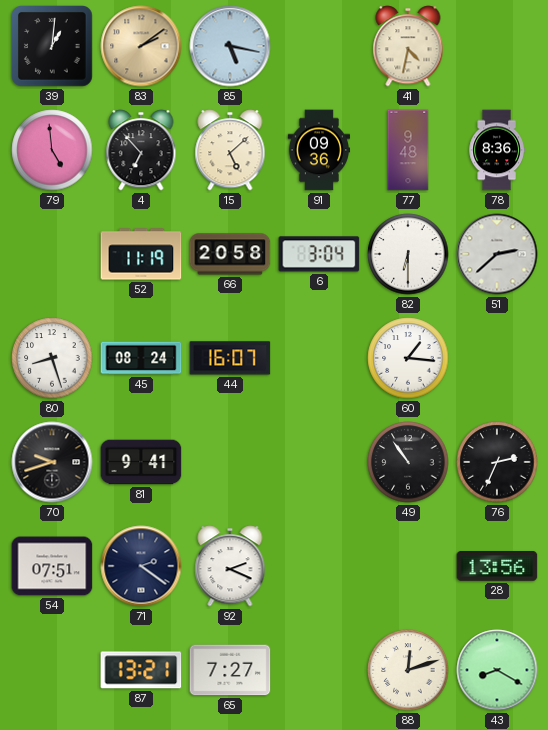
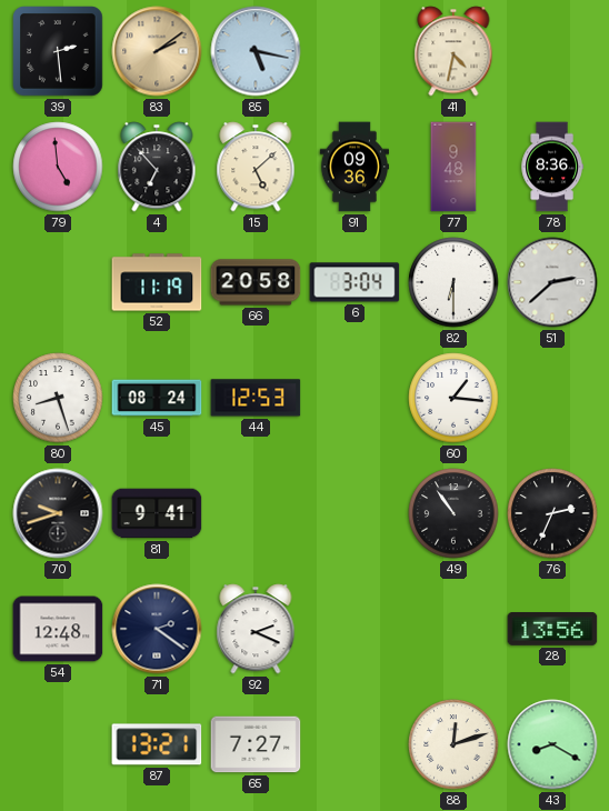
39: 1:01 -> 2:29 (58, 51)
44: 16:07 -> 12:53 (256, 398)
54: 07:51 -> 12:48 (58, 629)
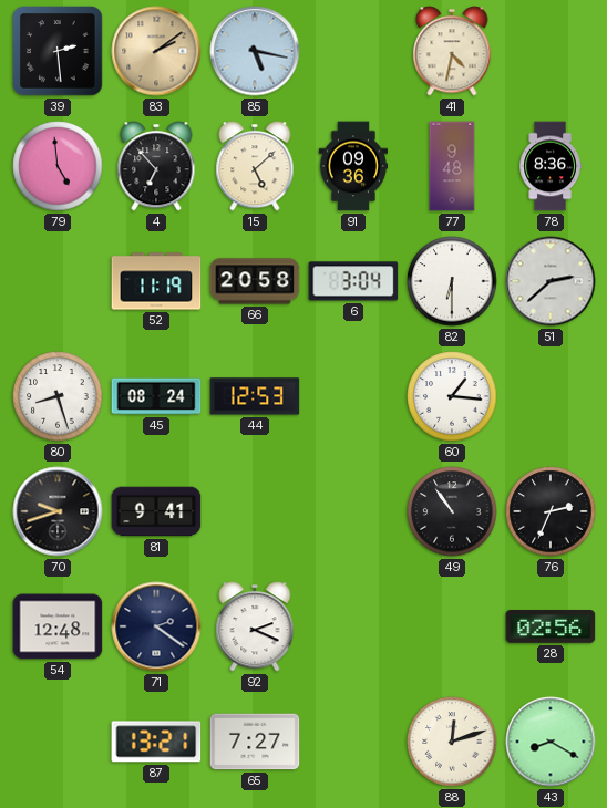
28: 13:56 -> 02:56 (551, 628)
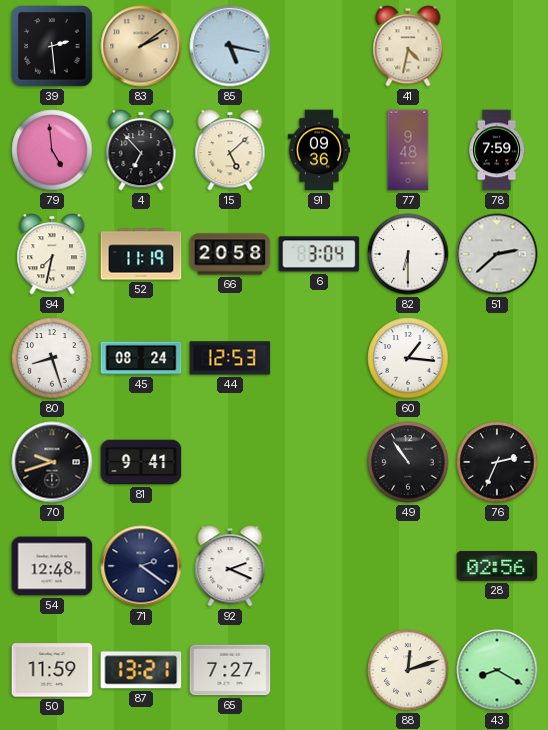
78: 8:36 -> 7:59 (497, 150)
94: none -> 7:32 (52, 254)
50: none -> 11:59 (52, 670)
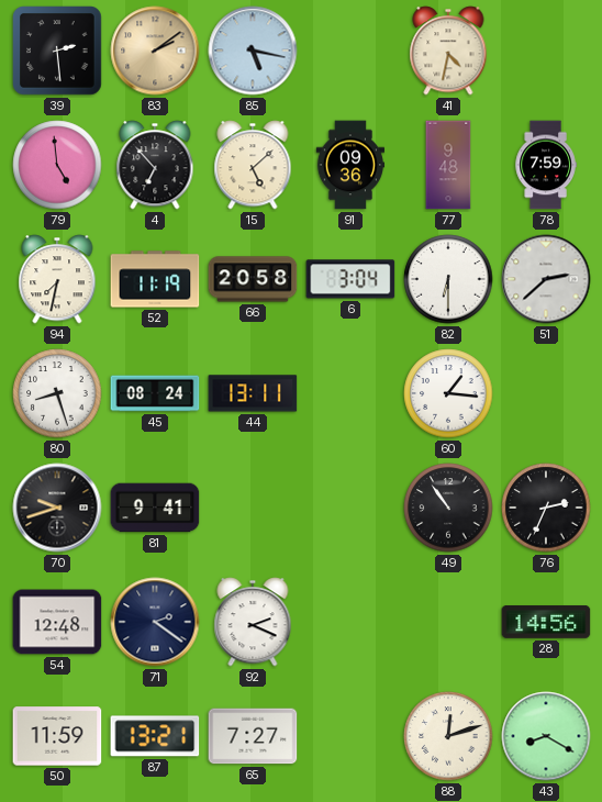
44: 12:53 -> 13:11 (253, 393)
28: 02:56 -> 14:56 (546, 623)
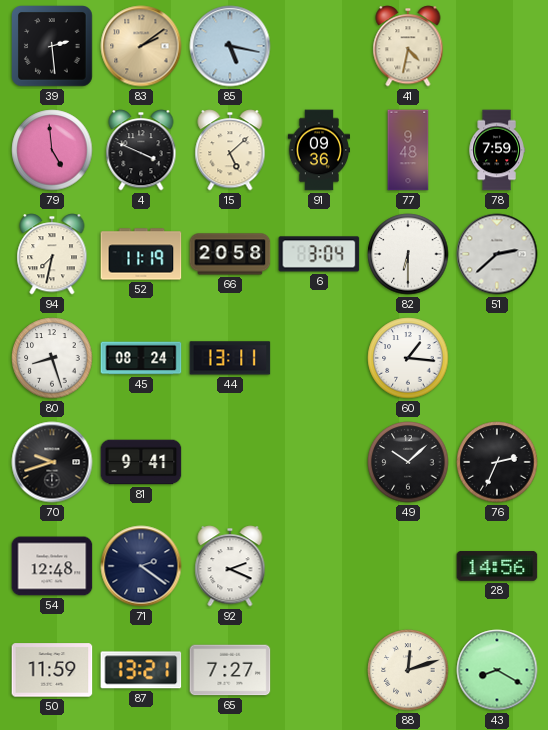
4: 6:53 -> 3:49 (141, 150)
49: 10:54 -> 10:08 (408, 462)
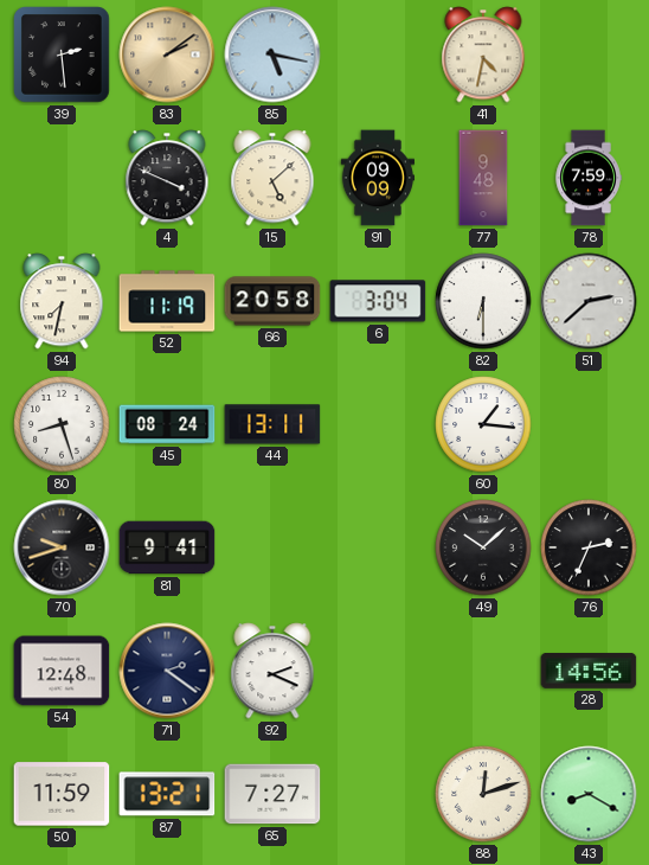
79: 4:59 -> none (52, 150)
91: 09:36 -> 09:09 (377, 178)
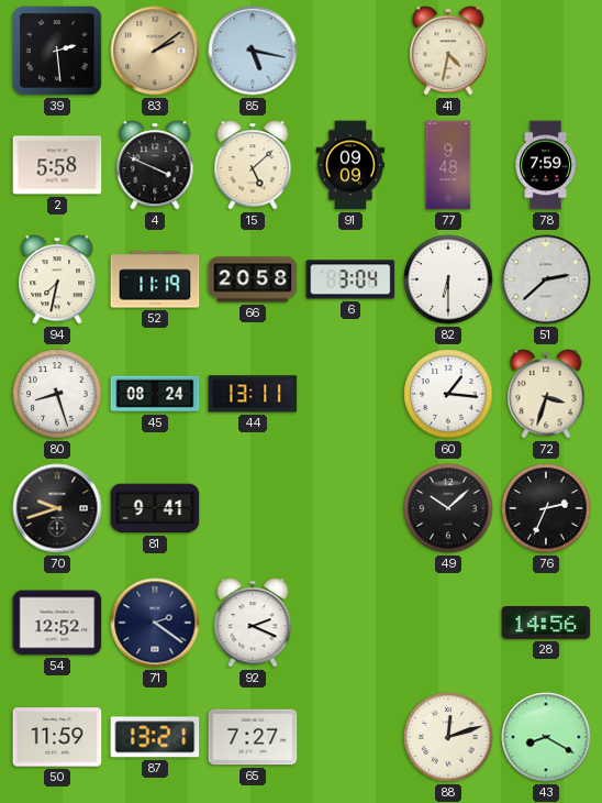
2: none -> 5:58 (57, 165)
72: none -> 3:33 (546, 394)
54: 12:48 -> 12:52 (57, 623)
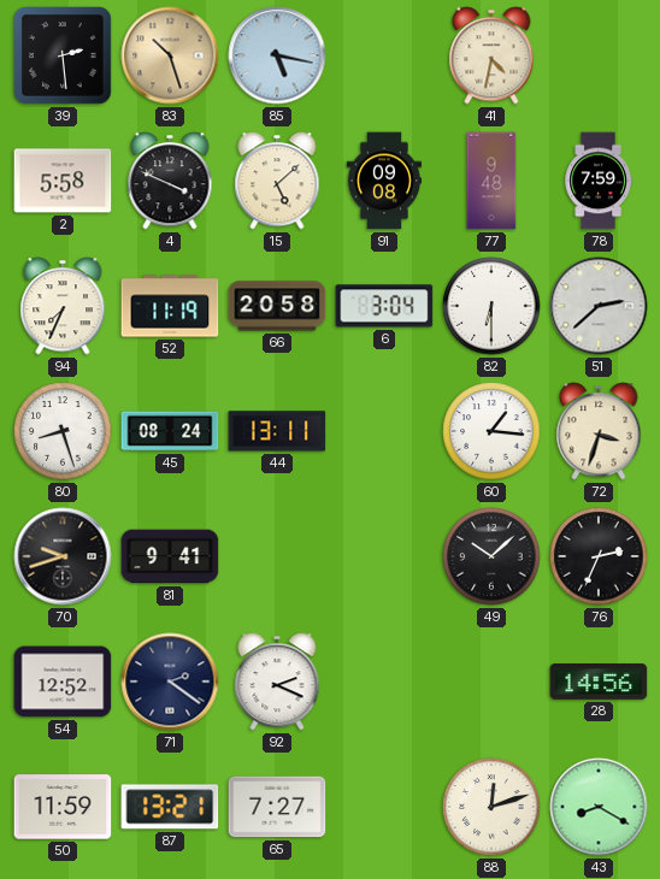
83: 2:09 -> 10:27 (170, 55)
91: 09:09 -> 09:08 (383, 181)
94: 7:32 -> 7:34 (63, 306)
